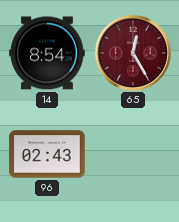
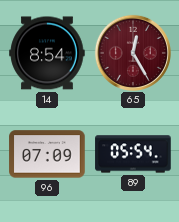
96: 02:43 -> 07:09 (47, 154)
89: none -> 05:54 (133, 154)
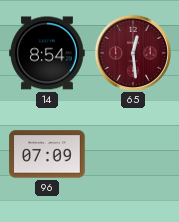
65: 12:25 -> 12:29 (133, 53)
89: 05:54 -> none (133, 154)
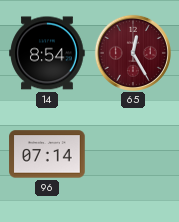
65: 12:29 -> 12:25 (133, 53)
96: 07:09 -> 07:14 (47, 154)
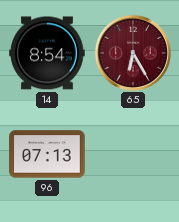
65: 12:25 -> 6:25 (133, 53)
96: 07:14 -> 07:13 (47, 154)
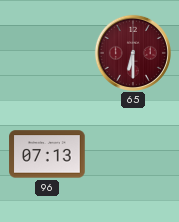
14: 8:54 -> none (47, 53)
65: 6:25 -> 6:30 (133, 53)
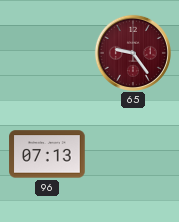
65: 6:30 -> 9:24 (133, 53)
